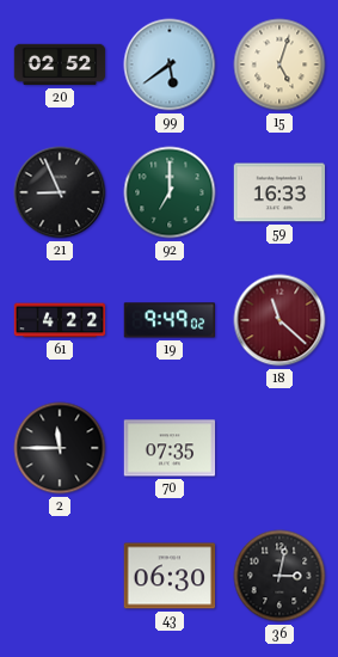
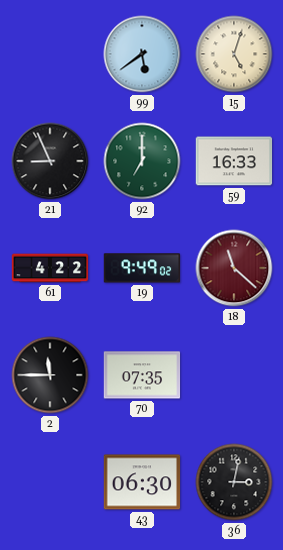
20: 02:52 -> none (60, 65)
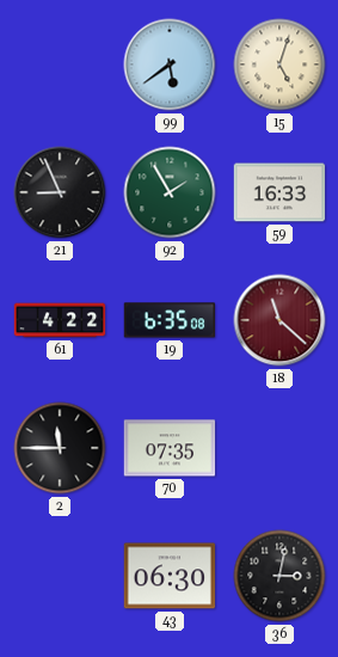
92: 7:00 -> 1:55 (170, 192)
19: 9:49 -> 6:35 (170, 320)
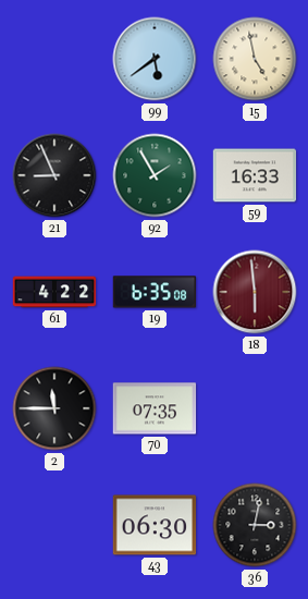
15: 5:03 -> 4:58 (255, 59)
18: 11:22 -> 5:59 (255, 292)
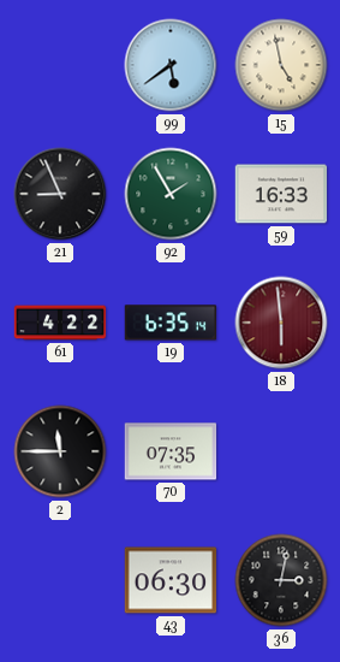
19: 6:35:08 -> 6:35:14 (171, 323)
